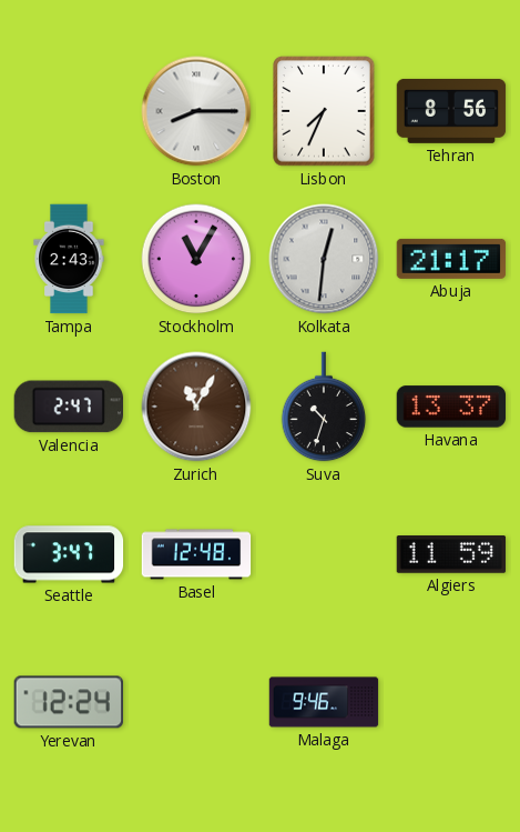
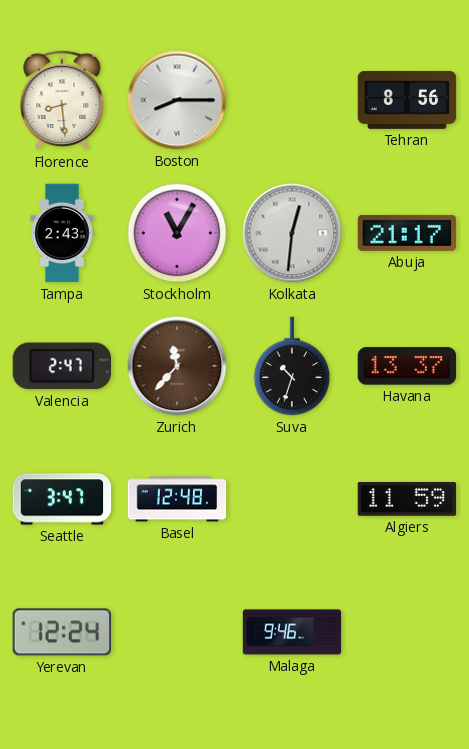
Florence: none -> 8:29 (62, 100)
Lisbon: 7:34 -> none (324, 111)
Zurich: 11:05 -> 11:37 (177, 366)
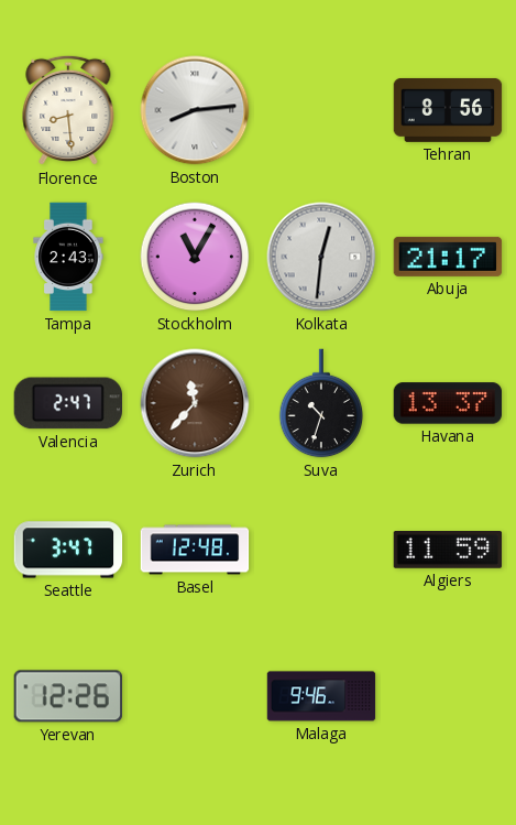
Boston: 8:15 -> 8:14 (195, 110)
Yerevan: 12:24 -> 12:26 (67, 696)
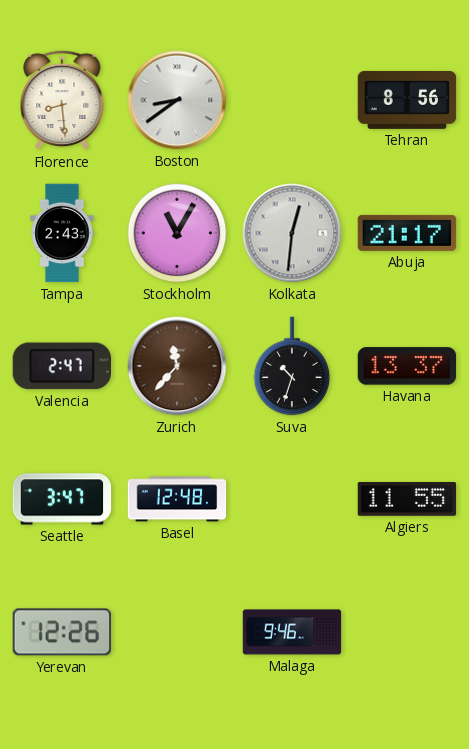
Boston: 8:14 -> 8:39 (177, 100)
Algiers: 11:59 -> 11:55 (407, 500)
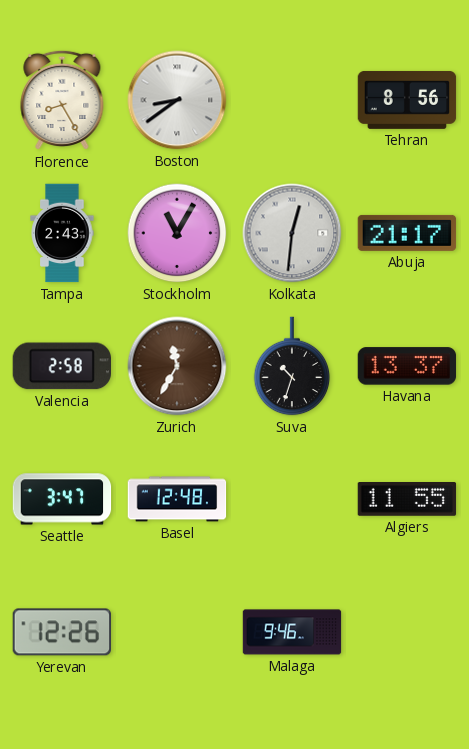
Florence: 8:29 -> 8:25 (62, 100)
Valencia: 2:47 -> 2:58 (61, 366)
Zurich: 11:37 -> 11:35 (177, 366)
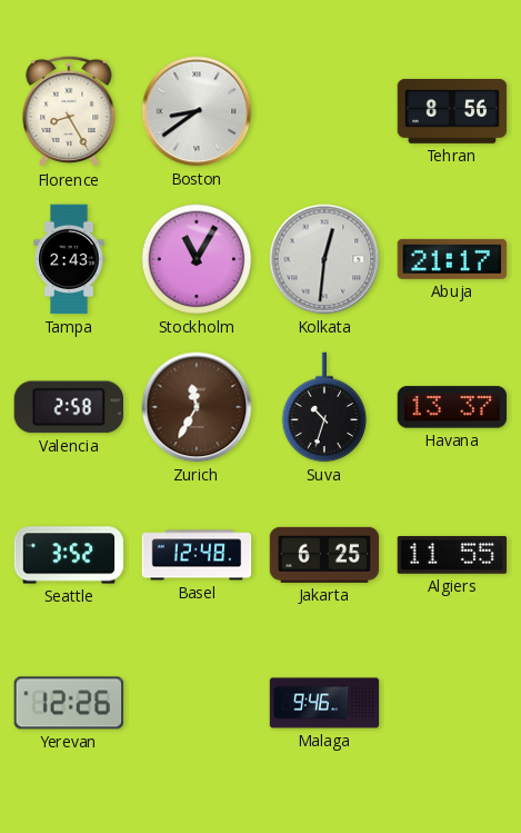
Seattle: 3:47 -> 3:52 (69, 555)
Jakarta: none -> 6:25 (324, 555)
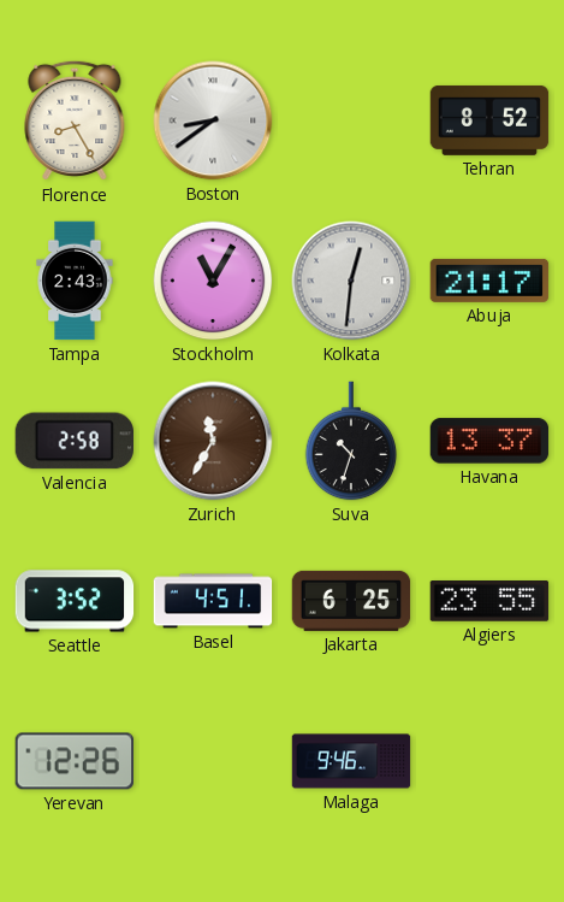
Tehran: 8:56 -> 8:52 (489, 120)
Basel: 12:48 -> 4:51 (213, 601)
Algiers: 11:55 -> 23:55 (489, 602)
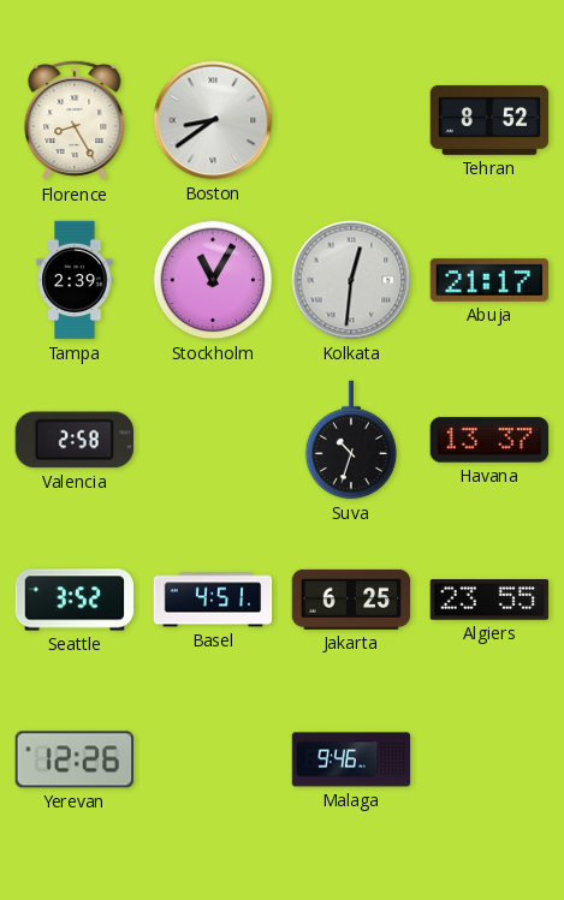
Tampa: 2:43 -> 2:39 (75, 280)
Zurich: 11:35 -> none (213, 441)
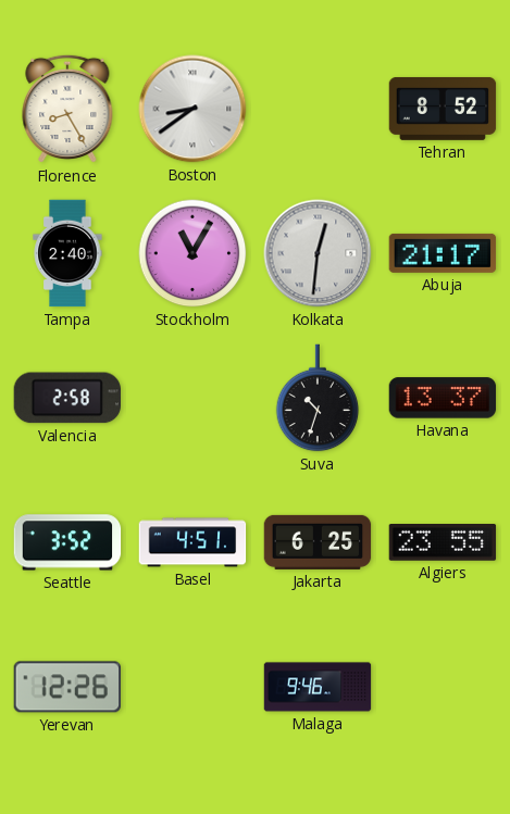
Tampa: 2:39 -> 2:40 (67, 253)
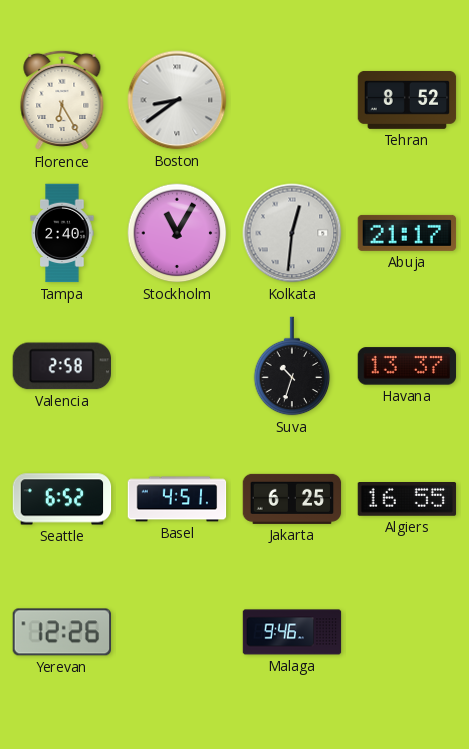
Florence: 8:25 -> 6:25 (62, 100)
Seattle: 3:52 -> 6:52 (62, 499)
Algiers: 23:55 -> 16:55 (407, 500)
